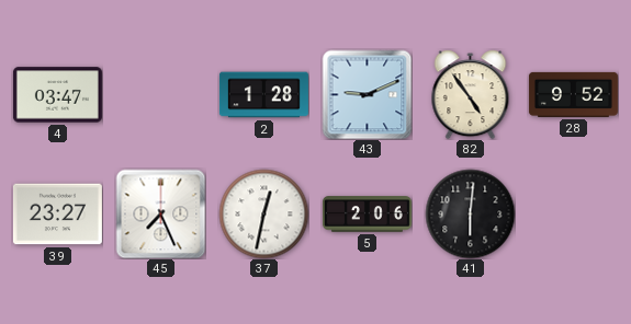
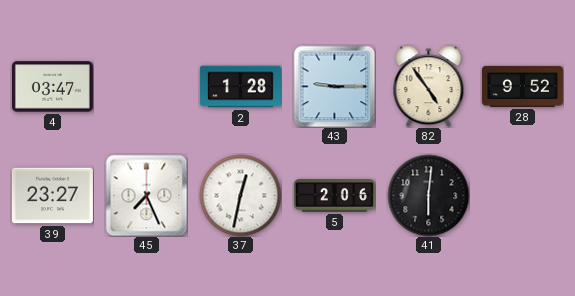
43: 9:11 -> 9:15 (334, 86)
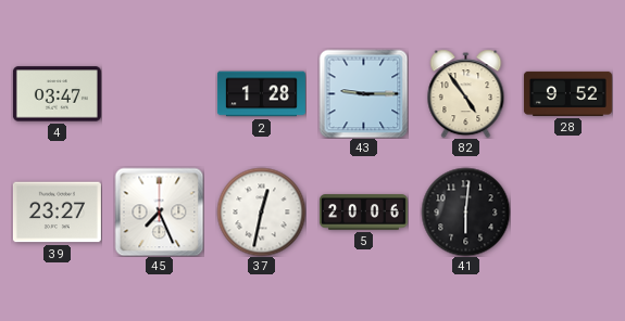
5: 2:06 -> 20:06 (363, 213)
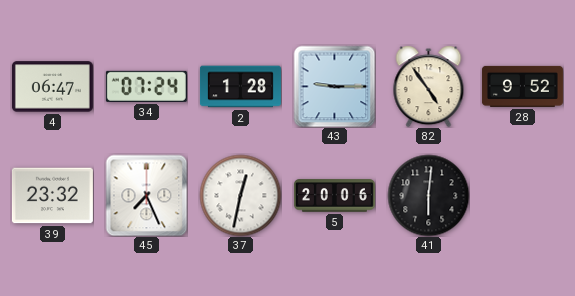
4: 03:47 -> 06:47 (52, 87)
34: none -> 07:24 (146, 86)
39: 23:27 -> 23:32 (52, 196)
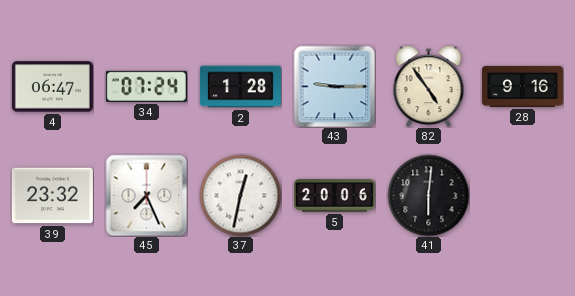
28: 9:52 -> 9:16 (522, 86)
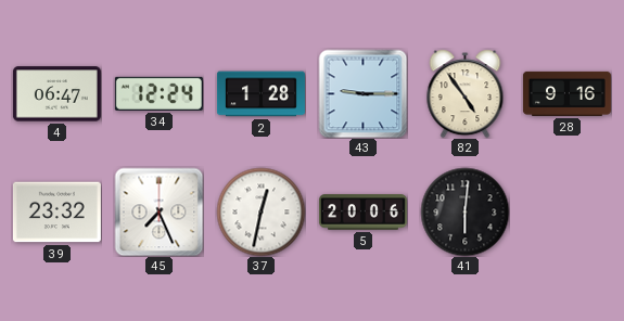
34: 07:24 -> 12:24 (158, 93)
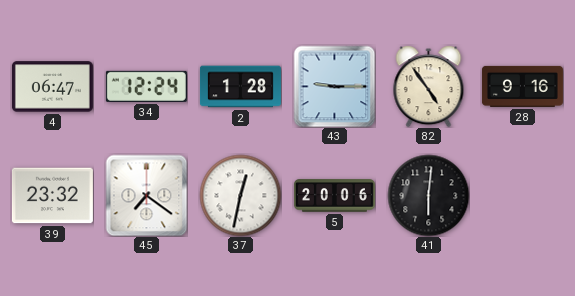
45: 7:26 -> 7:21 (146, 195)
